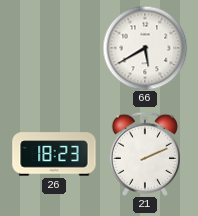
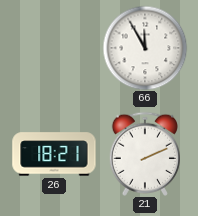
66: 5:40 -> 11:55 (145, 48)
26: 18:23 -> 18:21 (54, 154)
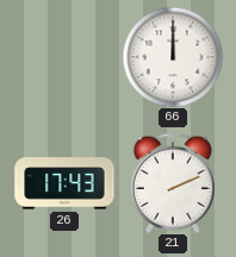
66: 11:55 -> 12:00 (173, 57)
26: 18:21 -> 17:43 (64, 183)
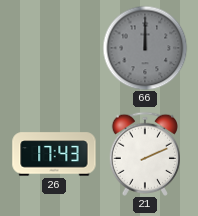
66 dial: white -> grey (145, 48)
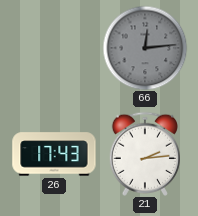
66: 12:00 -> 12:14 (145, 48)
21: 2:11 -> 2:14 (144, 154)
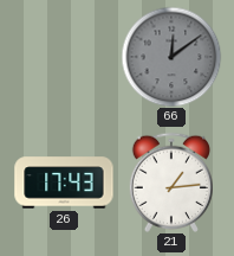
66: 12:14 -> 12:09 (171, 57)
21: 2:14 -> 1:14 (170, 183)
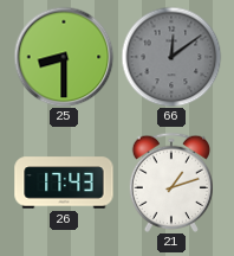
25: none -> 8:30 (64, 57)
21: 1:14 -> 1:12 (170, 183)
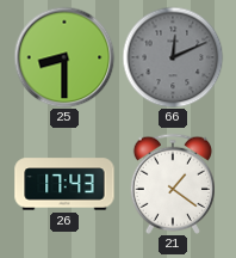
66: 12:09 -> 12:11 (173, 57)
21: 1:12 -> 1:21 (172, 184)
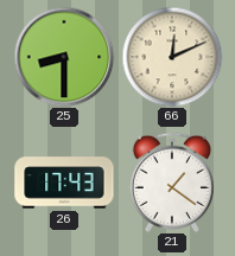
66 dial: grey -> cream (172, 57)
